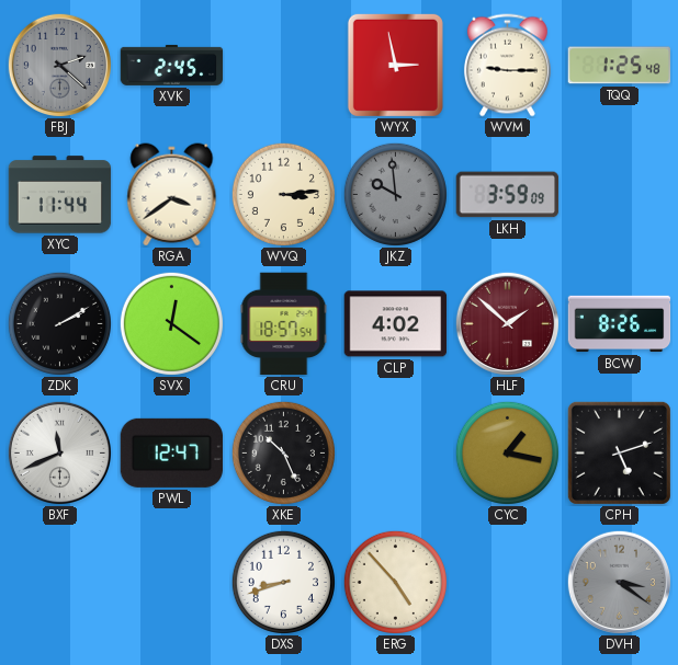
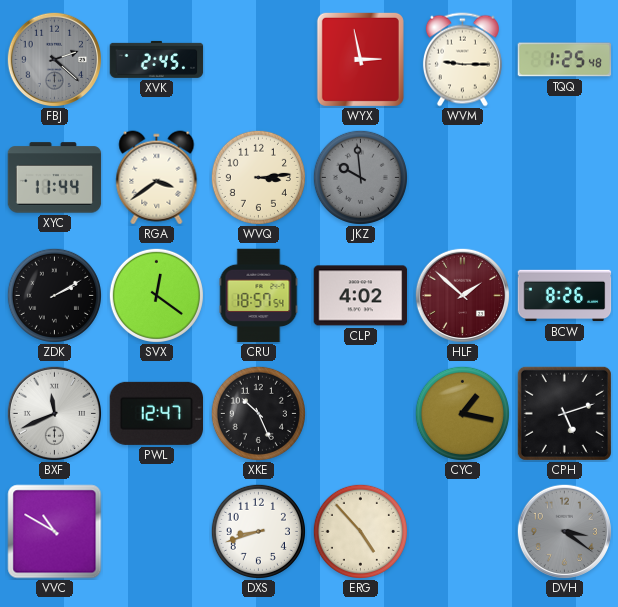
LKH: 3:59 -> none (508, 195)
VVC: none -> 10:50 (55, 532)
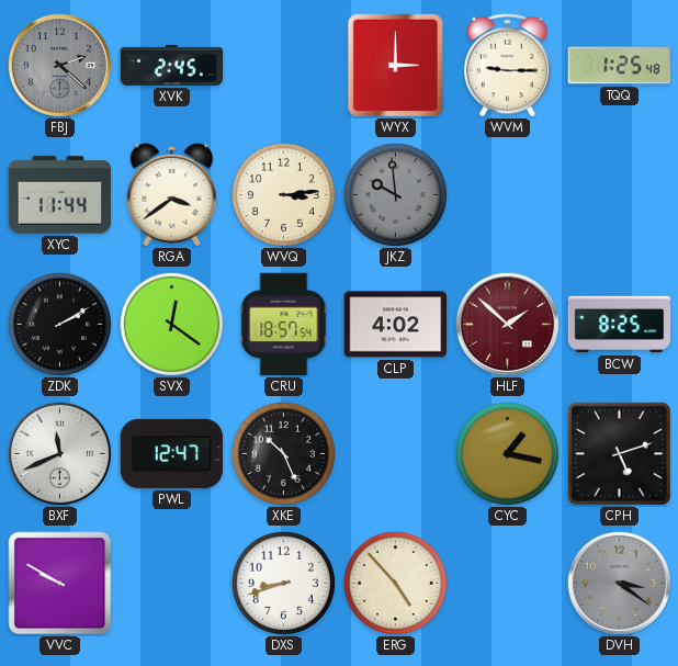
WYX: 2:58 -> 3:00 (395, 65)
BCW: 8:26 -> 8:25 (620, 325)
VVC: 10:50 -> 9:50 (60, 584)
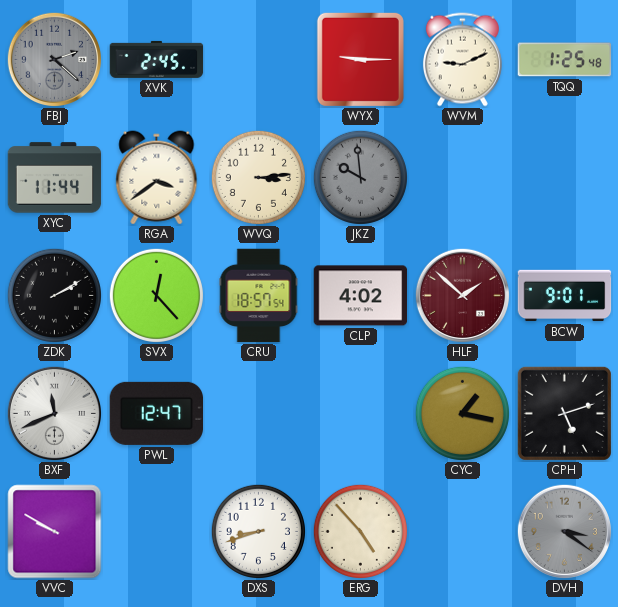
WYX: 3:00 -> 9:15 (360, 59)
WVM: 9:15 -> 9:11 (462, 60)
SVX: 12:21 -> 12:23 (156, 295)
BCW: 8:25 -> 9:01 (565, 296)
XKE: 10:26 -> none (283, 453)
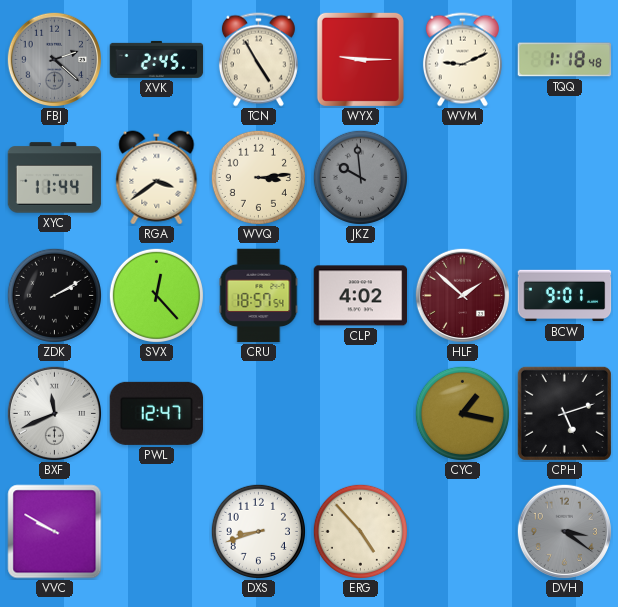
TCN: none -> 4:55 (258, 60)
TQQ: 1:25 -> 1:18 (565, 60)
